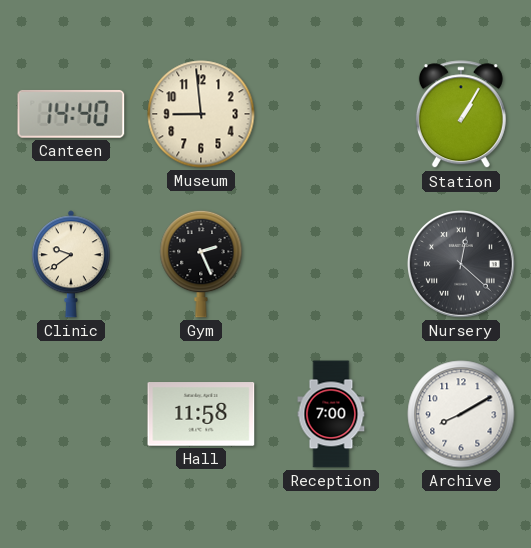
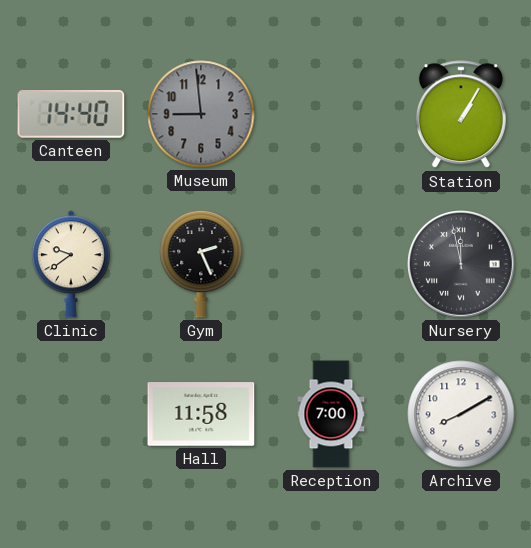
Museum dial: cream -> grey (201, 114)
Nursery: 12:22 -> 11:58 (462, 265)
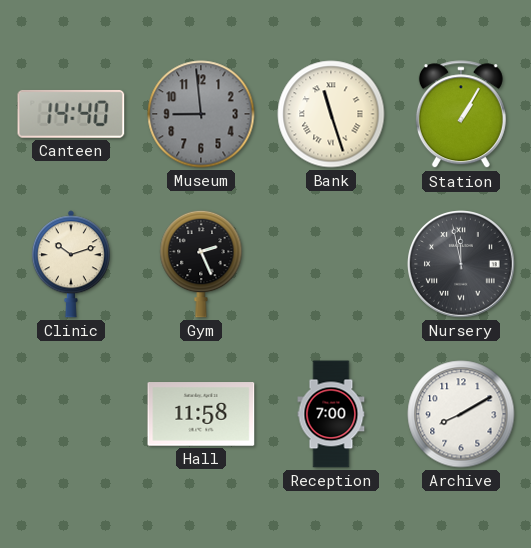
Bank: none -> 11:27 (331, 114)
Clinic: 9:39 -> 10:12 (71, 264)
